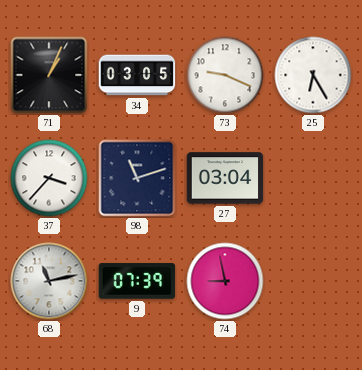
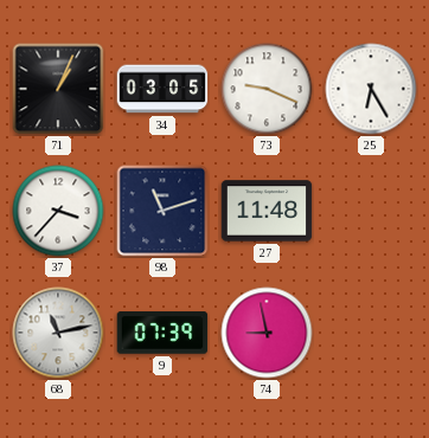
27: 03:04 -> 11:48 (267, 211)
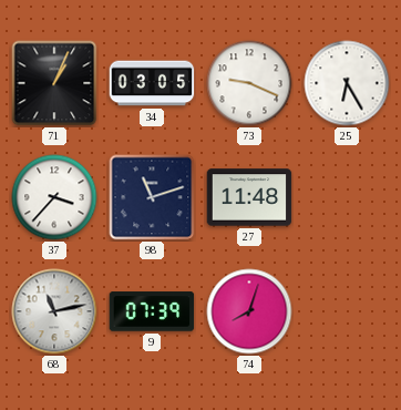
74: 8:58 -> 8:03 (249, 311)
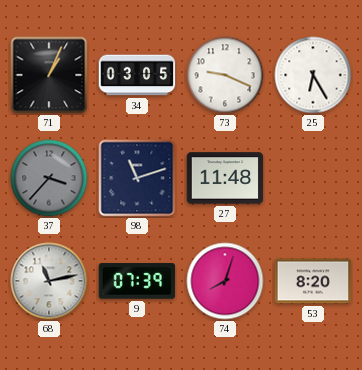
37 dial: white -> grey (49, 178)
53: none -> 8:20 (313, 281)
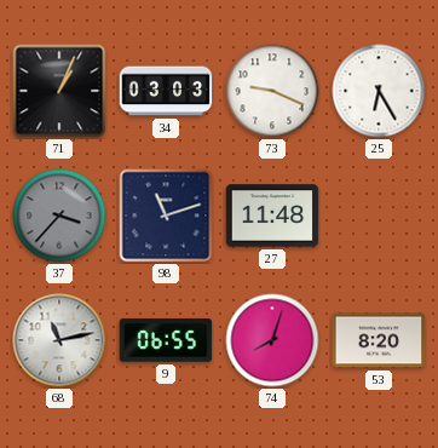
34: 03:05 -> 03:03 (166, 91)
9: 07:39 -> 06:55 (166, 340)
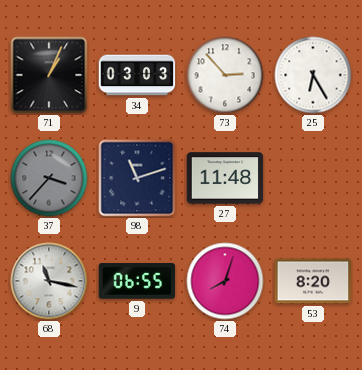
73: 9:19 -> 2:53 (225, 75)
68: 11:13 -> 11:17 (49, 281)
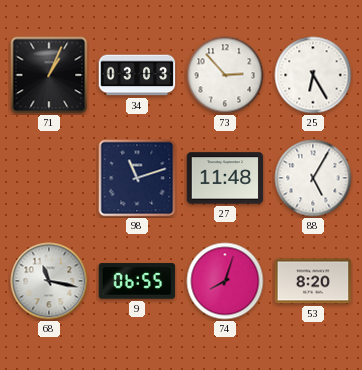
37: 3:37 -> none (49, 178)
88: none -> 5:05 (313, 178)
